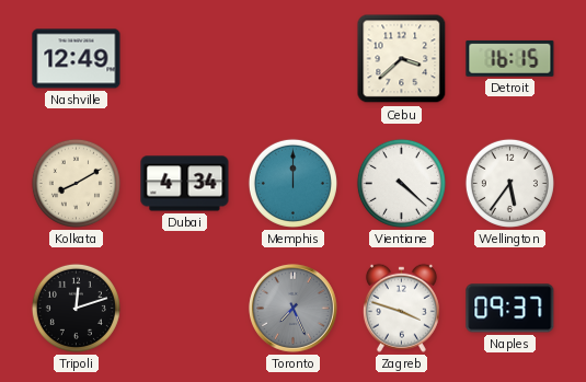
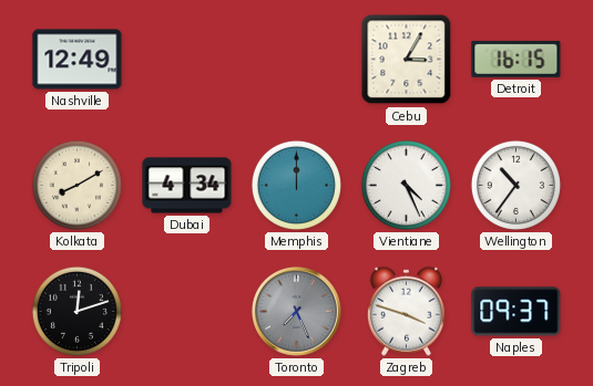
Cebu: 3:38 -> 3:05 (407, 60)
Vientiane: 4:22 -> 4:26 (406, 185)
Wellington: 5:36 -> 10:36 (515, 185)
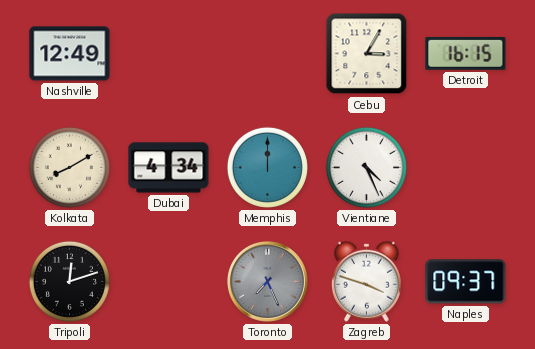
Wellington: 10:36 -> none (515, 185)
